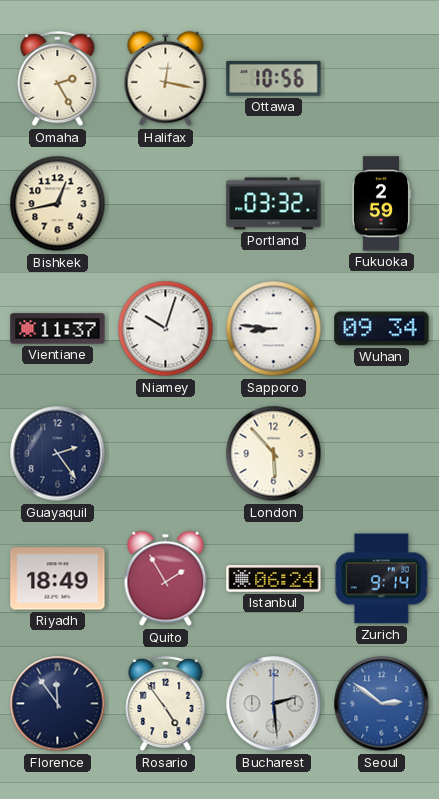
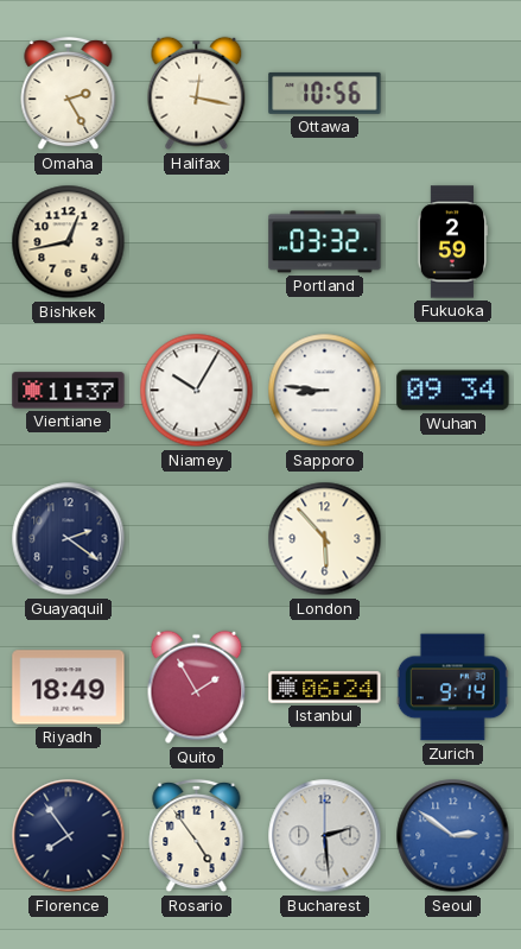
Niamey: 10:03 -> 10:05 (197, 391)
Guayaquil: 2:24 -> 2:21 (69, 539)
Florence: 11:54 -> 7:54 (69, 836)
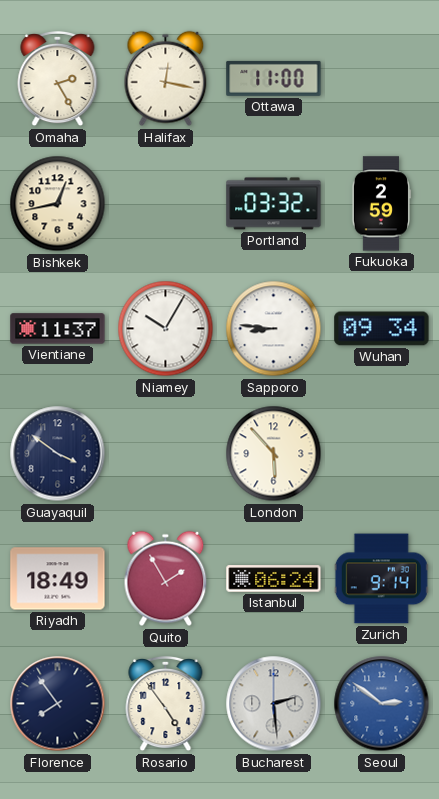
Ottawa: 10:56 -> 11:00 (274, 78)
Guayaquil: 2:21 -> 3:51 (58, 454)
